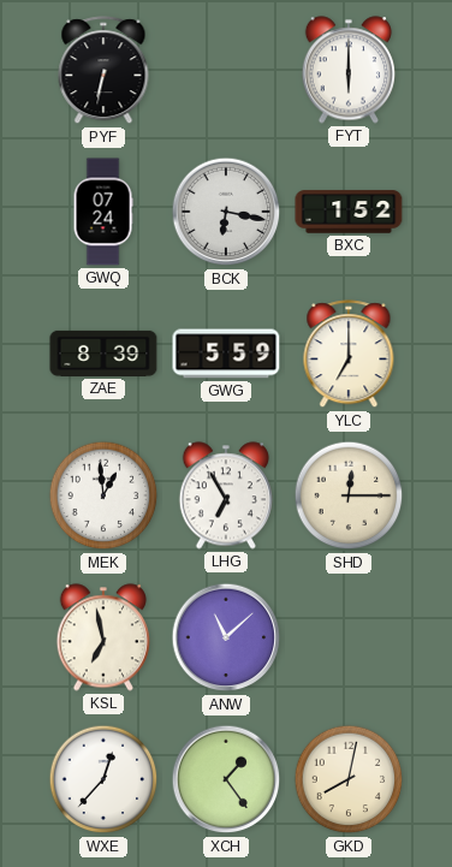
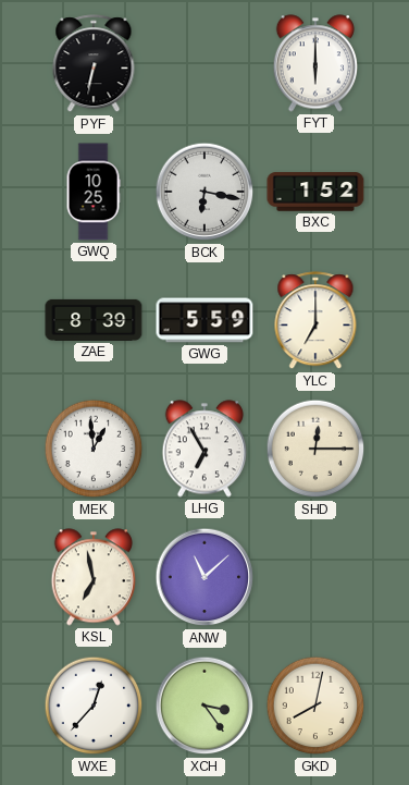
GWQ: 07:24 -> 10:25 (94, 192)
XCH: 1:24 -> 3:24 (205, 706)
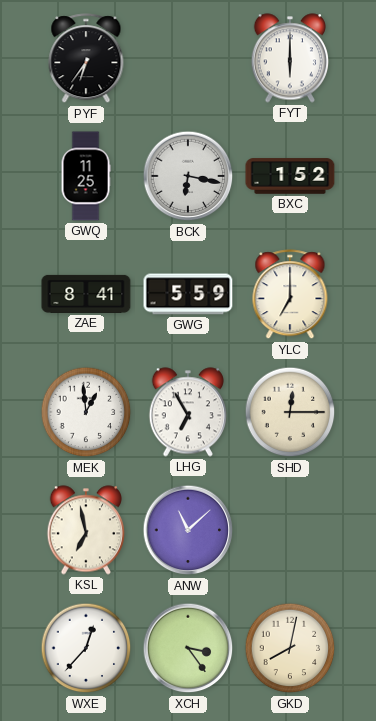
PYF: 6:32 -> 6:36 (86, 59)
GWQ: 10:25 -> 11:25 (86, 176)
ZAE: 8:39 -> 8:41 (86, 294)
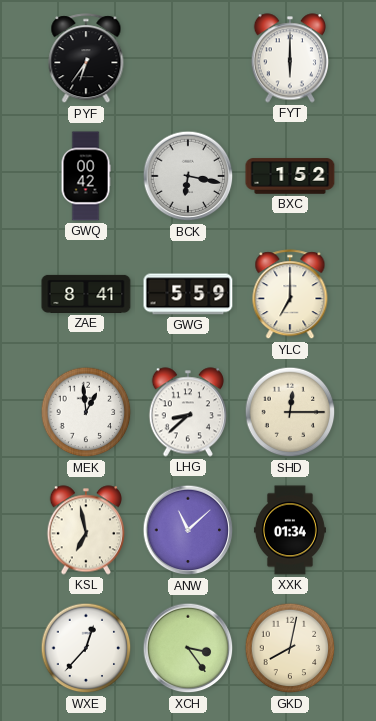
GWQ: 11:25 -> 00:42 (86, 176)
LHG: 6:55 -> 8:38 (187, 412)
XXK: none -> 01:34 (290, 530)
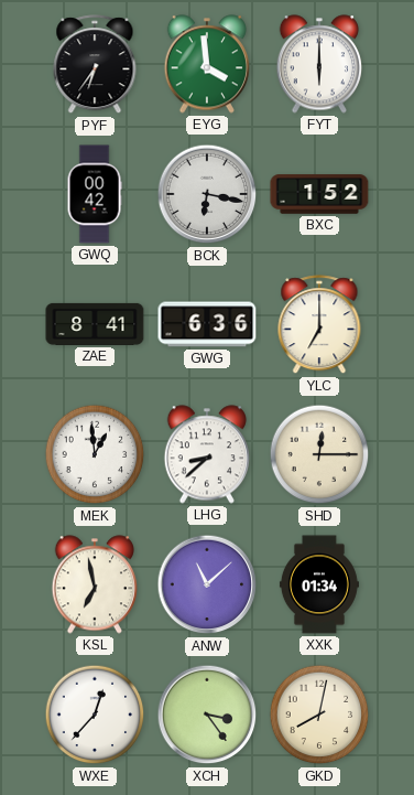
EYG: none -> 3:59 (206, 64)
GWG: 5:59 -> 6:36 (207, 324)
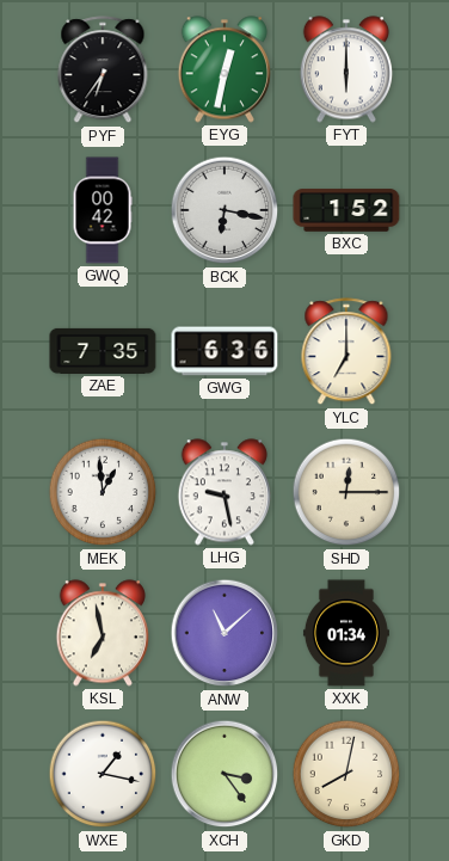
EYG: 3:59 -> 12:32 (223, 69)
ZAE: 8:41 -> 7:35 (103, 351)
LHG: 8:38 -> 9:28 (223, 492)
WXE: 12:37 -> 1:17 (103, 774)
